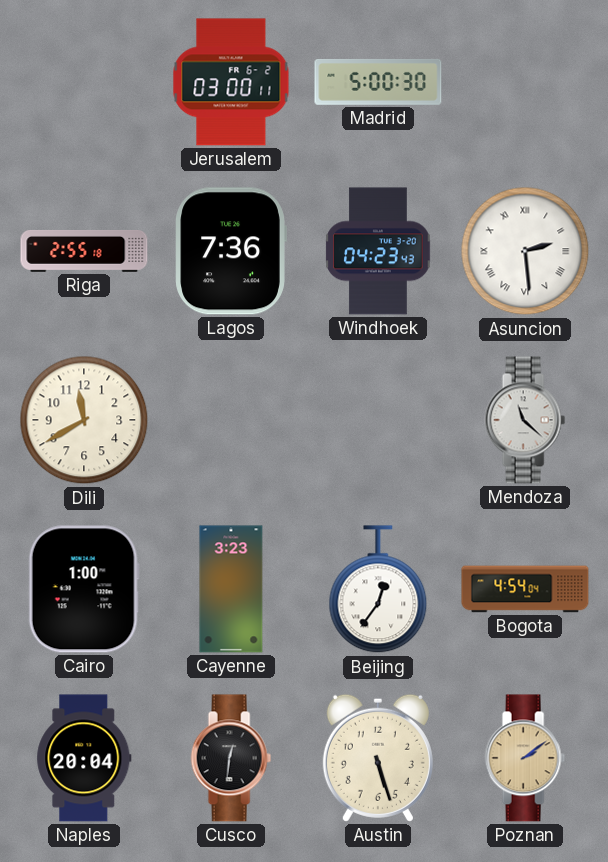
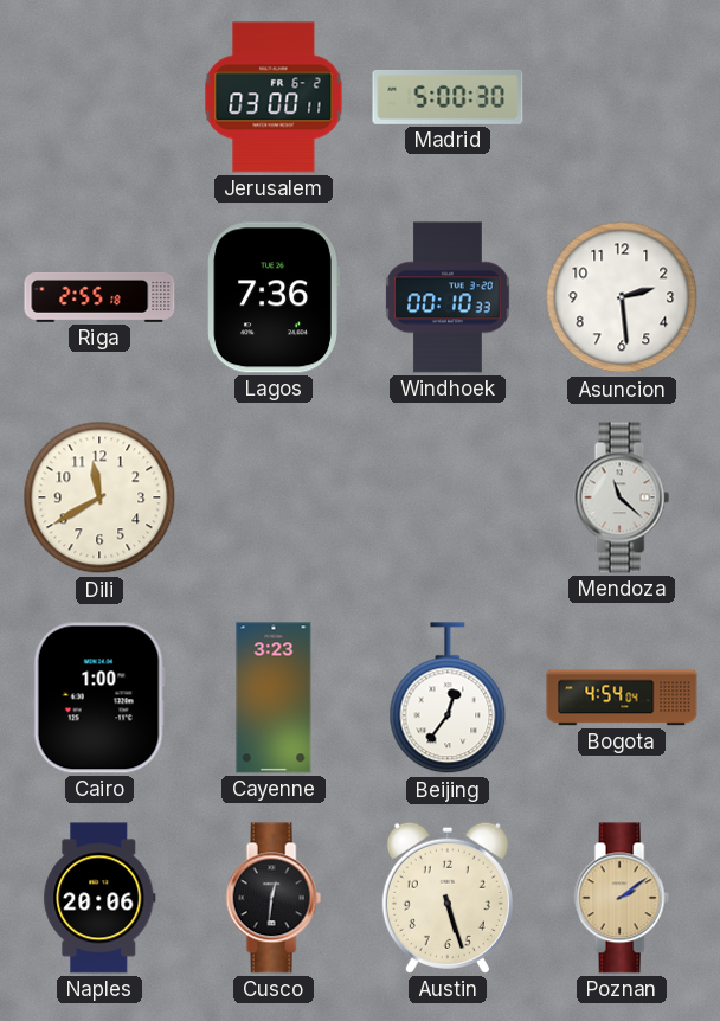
Windhoek: 04:23 -> 00:10 (448, 297)
Asuncion numerals: Roman -> Arabic (622, 297)
Naples: 20:04 -> 20:06 (99, 898)
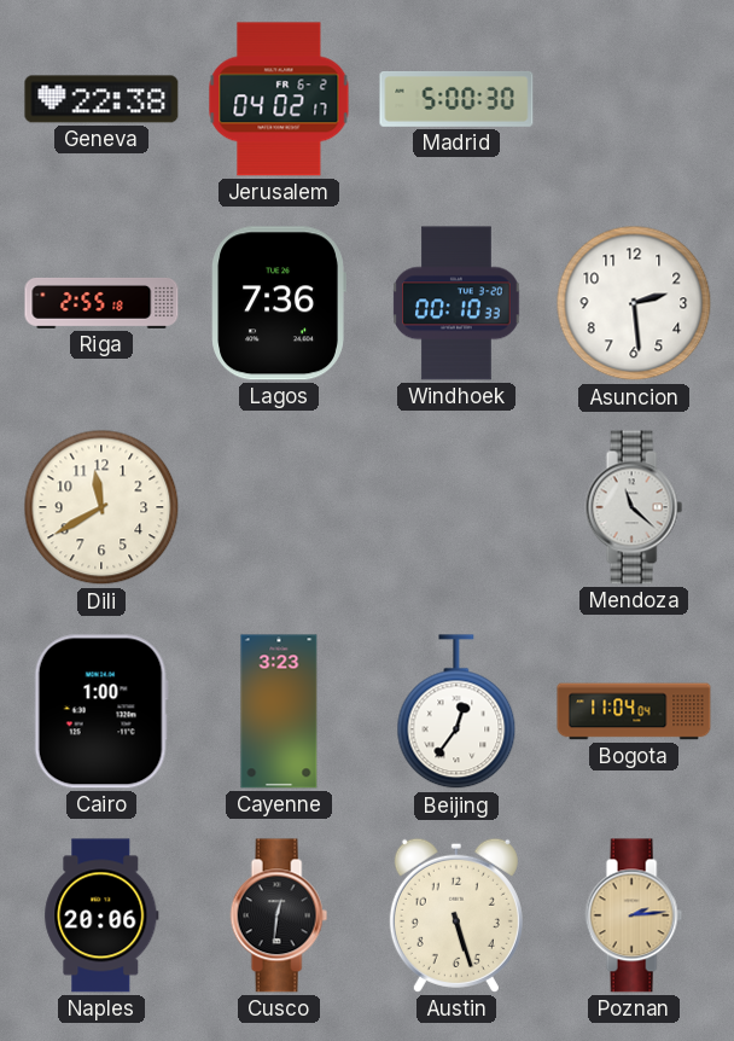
Geneva: none -> 22:38 (101, 99)
Jerusalem: 03:00 -> 04:02 (279, 99)
Bogota: 4:54 -> 11:04 (634, 711)
Poznan: 2:09 -> 2:14 (634, 915)
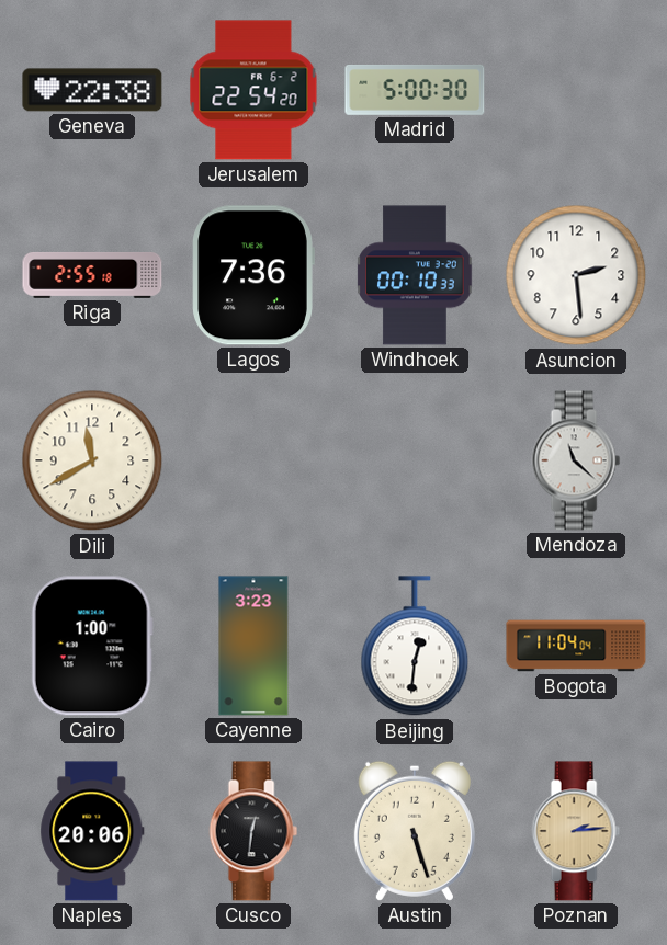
Jerusalem: 04:02 -> 22:54 (253, 90)
Beijing: 12:36 -> 12:31 (415, 647)
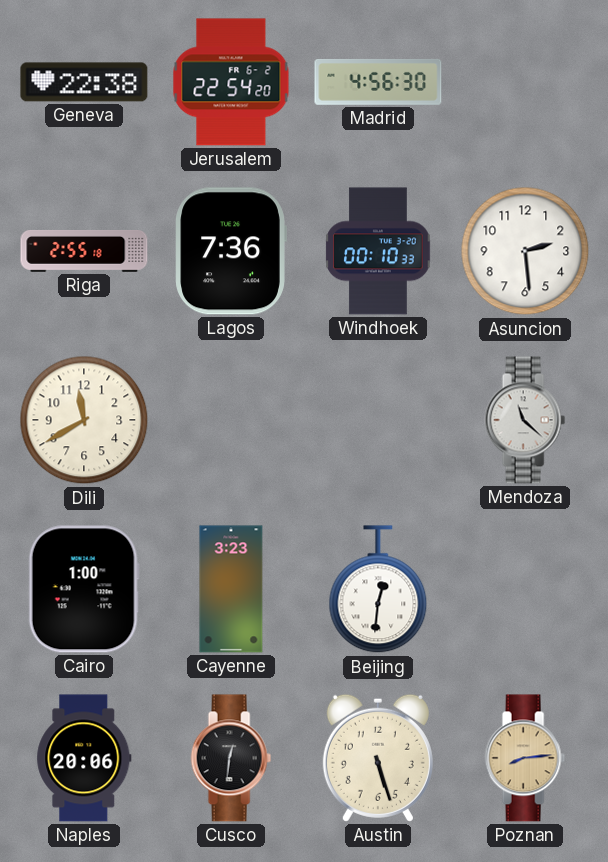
Madrid: 5:00 -> 4:56 (378, 82)
Bogota: 11:04 -> none (576, 646)
Poznan: 2:14 -> 8:14 (525, 758)
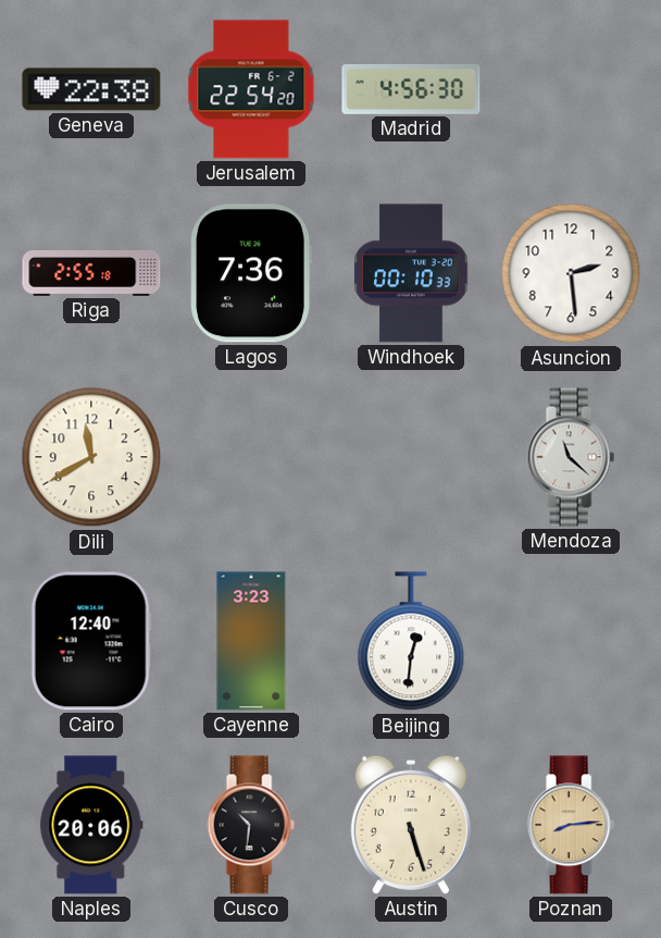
Cairo: 1:00 -> 12:40 (91, 641)
Cusco: 12:31 -> 10:31 (251, 825)
